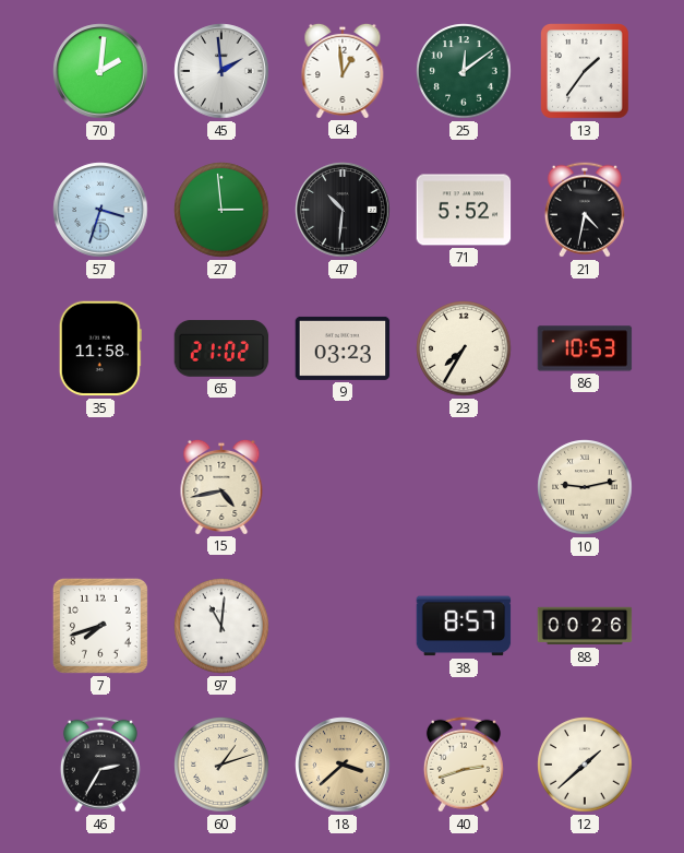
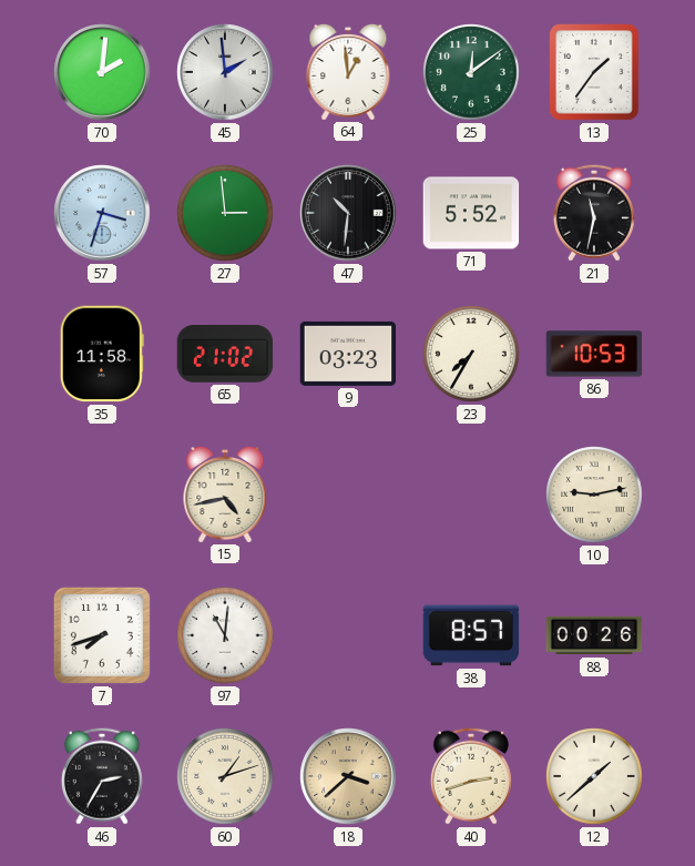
21: 4:32 -> 11:32 (594, 213)
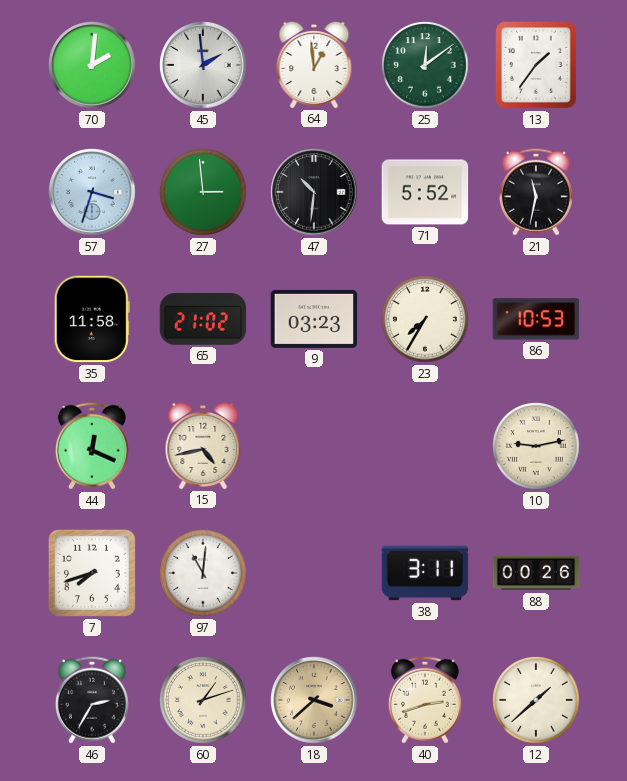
44: none -> 12:19 (92, 446)
38: 8:57 -> 3:11 (425, 573)
